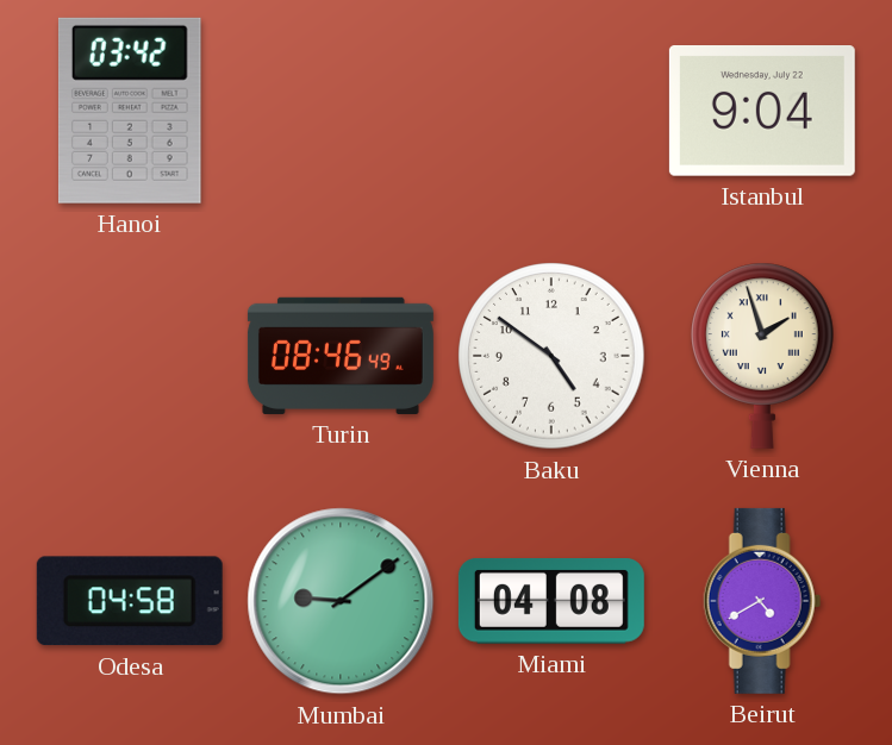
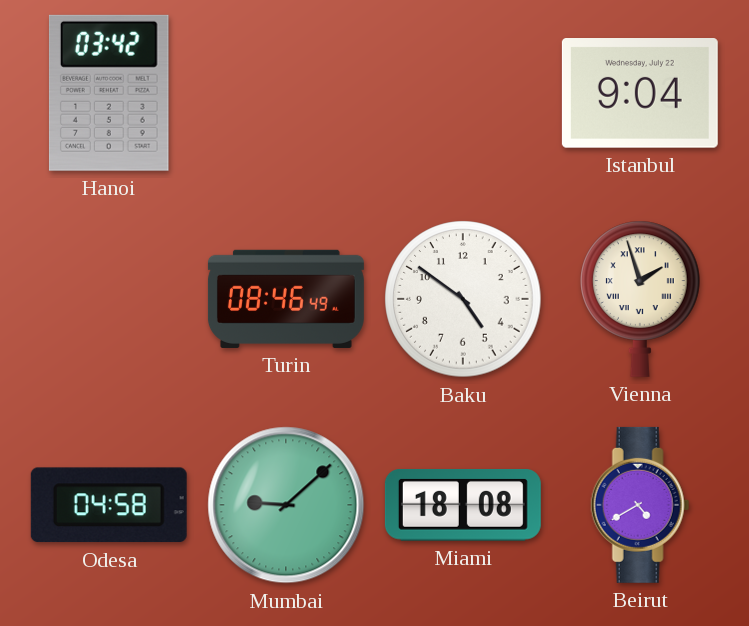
Mumbai: 9:09 -> 9:08 (286, 505)
Miami: 04:08 -> 18:08 (463, 506)
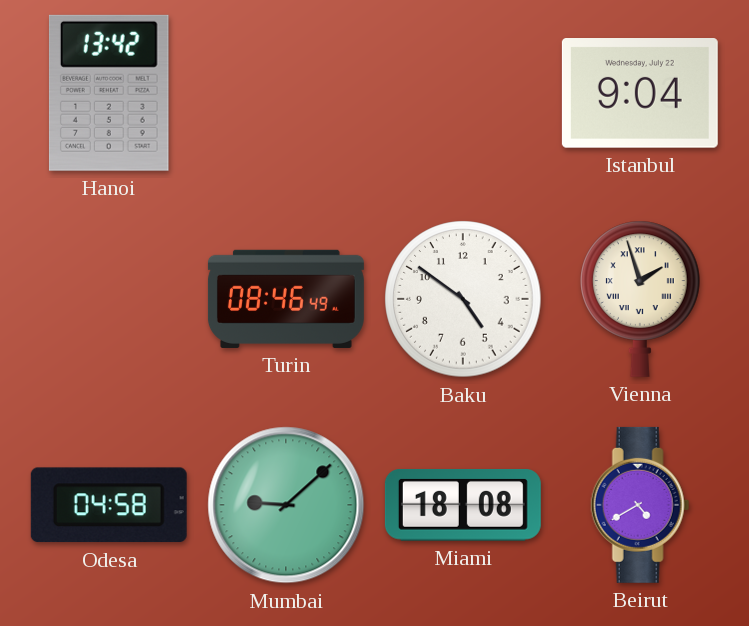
Hanoi: 03:42 -> 13:42 (109, 93)
